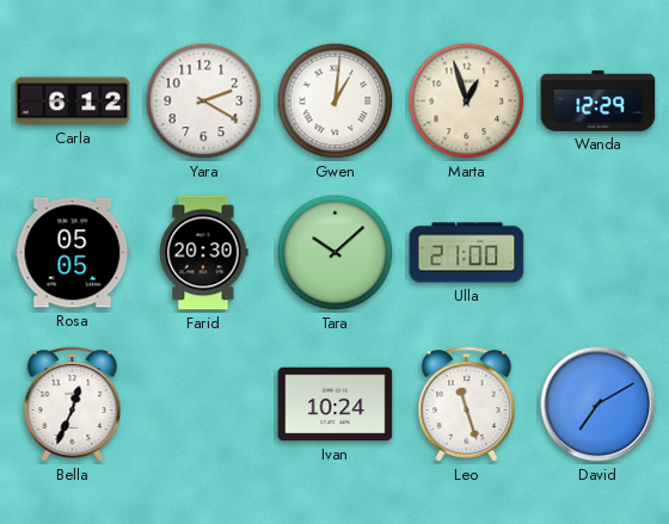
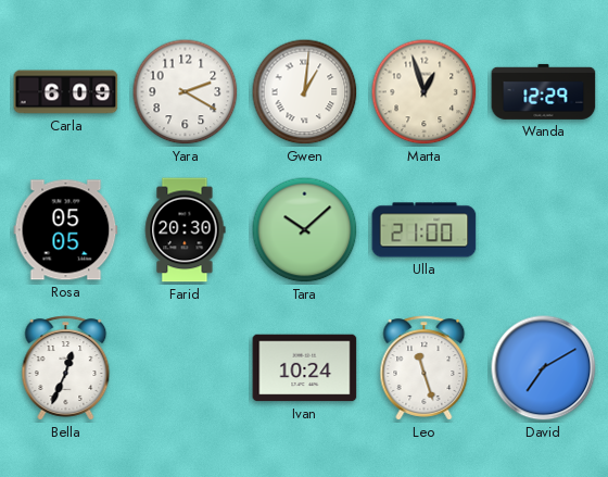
Carla: 6:12 -> 6:09 (66, 92)
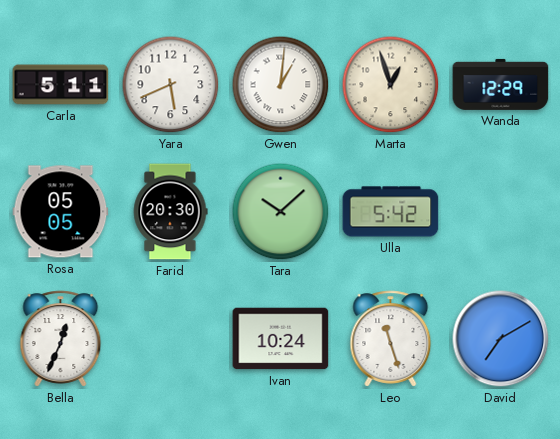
Carla: 6:09 -> 5:11 (61, 85)
Yara: 2:20 -> 5:41 (171, 85)
Ulla: 21:00 -> 5:42 (391, 212)
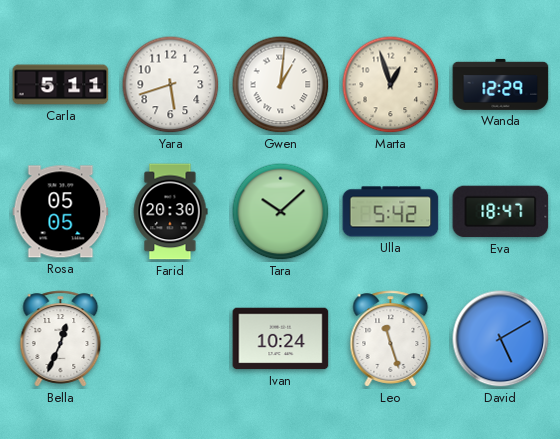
Yara: 5:41 -> 5:42 (171, 85)
Eva: none -> 18:47 (501, 212)
David: 7:10 -> 5:10 (501, 339)
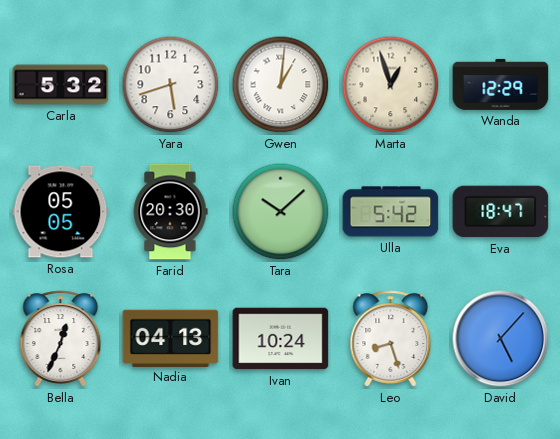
Carla: 5:11 -> 5:32 (61, 85)
Nadia: none -> 04:13 (171, 338)
Leo: 11:27 -> 8:27 (391, 339)
David: 5:10 -> 5:07 (501, 339)
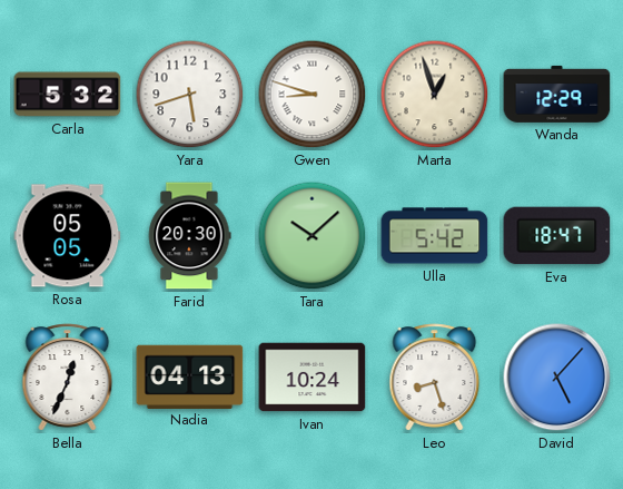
Gwen: 1:01 -> 8:48 (313, 95)
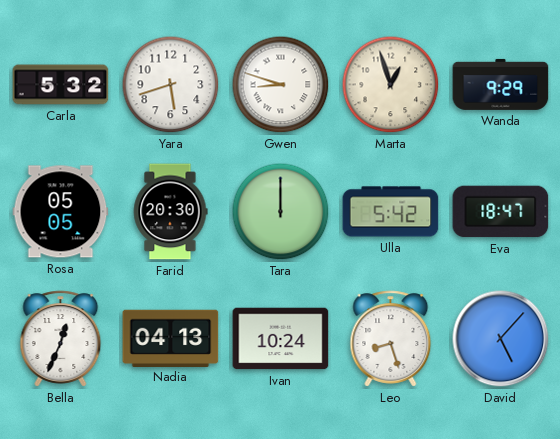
Wanda: 12:29 -> 9:29 (501, 84)
Tara: 10:08 -> 12:00 (281, 212)
